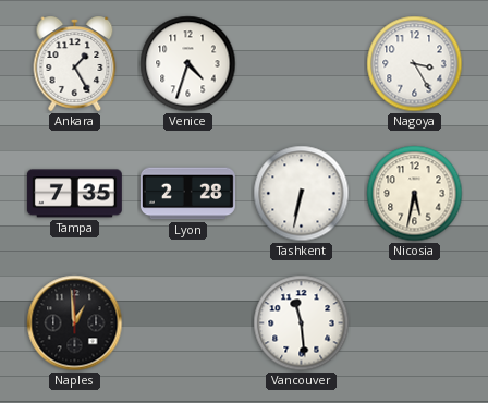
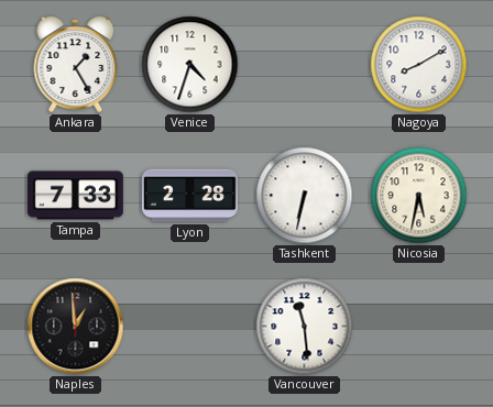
Nagoya: 3:25 -> 8:10 (419, 65)
Tampa: 7:35 -> 7:33 (75, 196)
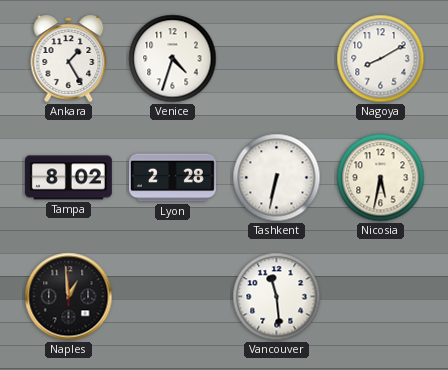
Tampa: 7:33 -> 8:02 (68, 178)
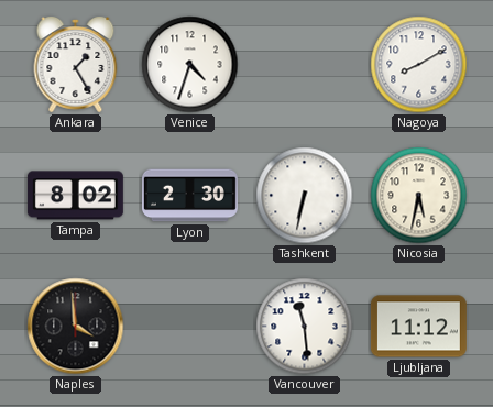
Lyon: 2:28 -> 2:30 (189, 196)
Naples: 12:59 -> 3:59 (76, 327)
Ljubljana: none -> 11:12 (418, 327)
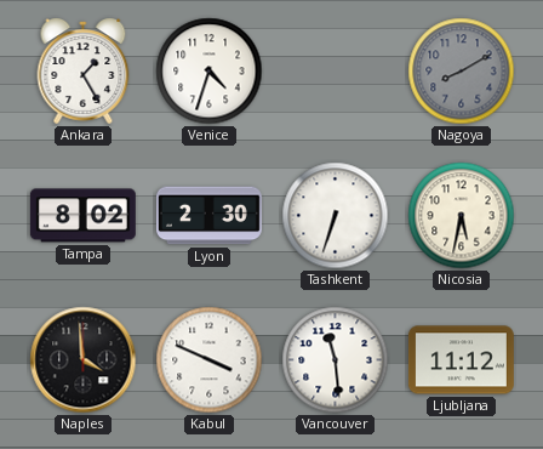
Nagoya dial: white -> grey (462, 72)
Tashkent: 6:32 -> 6:33 (336, 216)
Kabul: none -> 3:49 (210, 360)
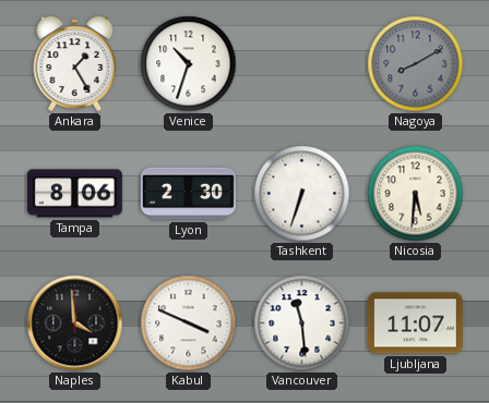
Venice: 4:33 -> 10:33 (189, 64)
Tampa: 8:02 -> 8:06 (74, 194)
Nicosia: 5:32 -> 5:31 (416, 194)
Ljubljana: 11:12 -> 11:07 (415, 323)
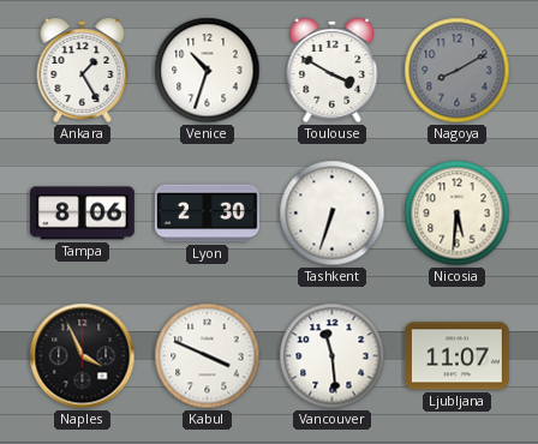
Toulouse: none -> 3:50 (333, 70)
Naples: 3:59 -> 3:56 (83, 356)
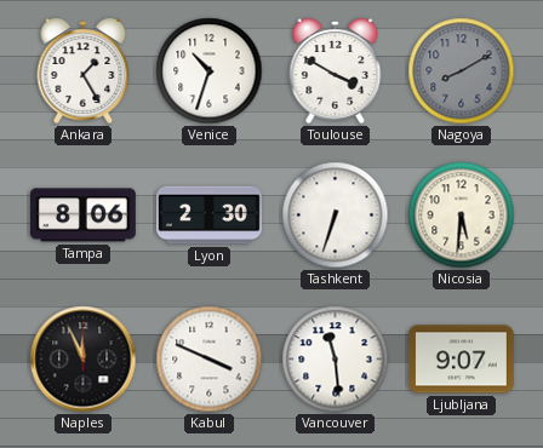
Naples: 3:56 -> 11:56 (84, 360)
Ljubljana: 11:07 -> 9:07 (461, 360)
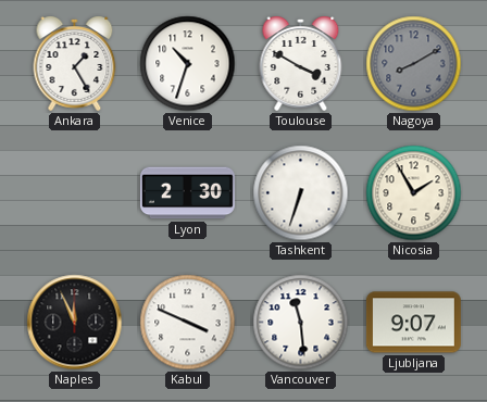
Tampa: 8:06 -> none (82, 216)
Nicosia: 5:31 -> 1:55 (414, 193)
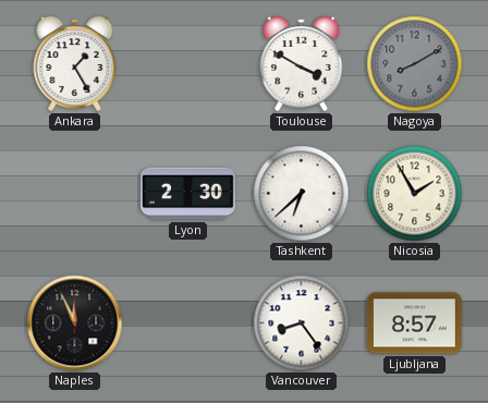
Venice: 10:33 -> none (188, 64)
Tashkent: 6:33 -> 6:38 (302, 194)
Kabul: 3:49 -> none (188, 323)
Vancouver: 11:29 -> 8:24 (302, 323)
Ljubljana: 9:07 -> 8:57 (414, 323)
